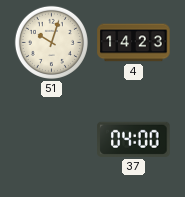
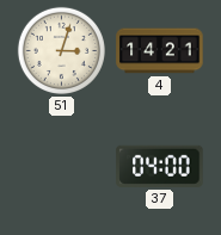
51: 10:03 -> 3:03 (61, 50)
4: 14:23 -> 14:21 (160, 51)
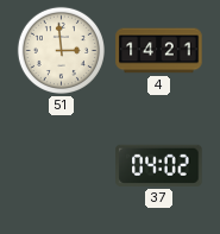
51: 3:03 -> 2:59 (61, 50)
37: 04:00 -> 04:02 (159, 165)
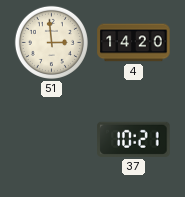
4: 14:21 -> 14:20 (134, 43)
37: 04:02 -> 10:21 (134, 139)
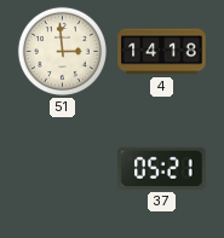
4: 14:20 -> 14:18 (162, 52)
37: 10:21 -> 05:21 (162, 168)
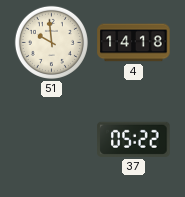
51: 2:59 -> 9:59 (51, 42)
37: 05:21 -> 05:22 (134, 139)
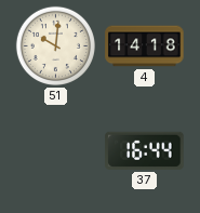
51: 9:59 -> 10:01 (55, 45)
37: 05:22 -> 16:44 (145, 150)
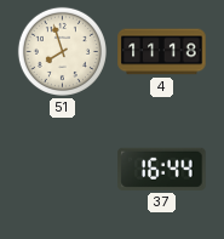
51: 10:01 -> 7:57 (62, 51)
4: 14:18 -> 11:18 (162, 52)
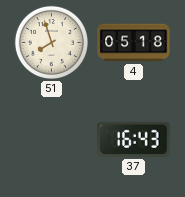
4: 11:18 -> 05:18 (134, 43)
37: 16:44 -> 16:43 (134, 139)
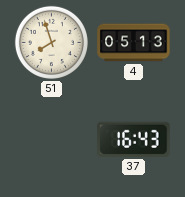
4: 05:18 -> 05:13 (134, 43)
